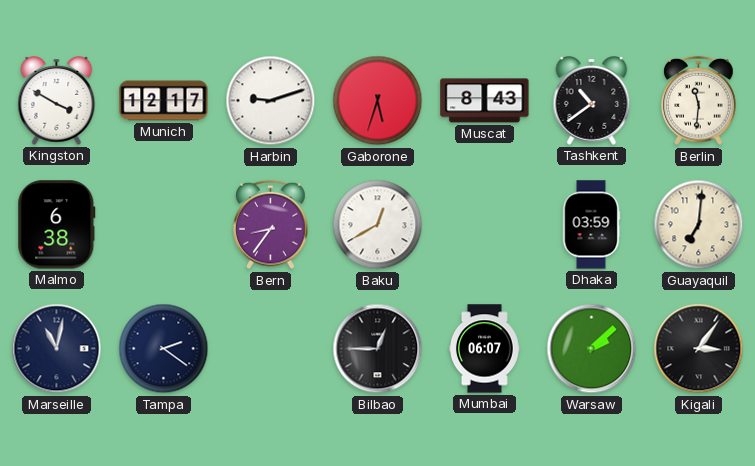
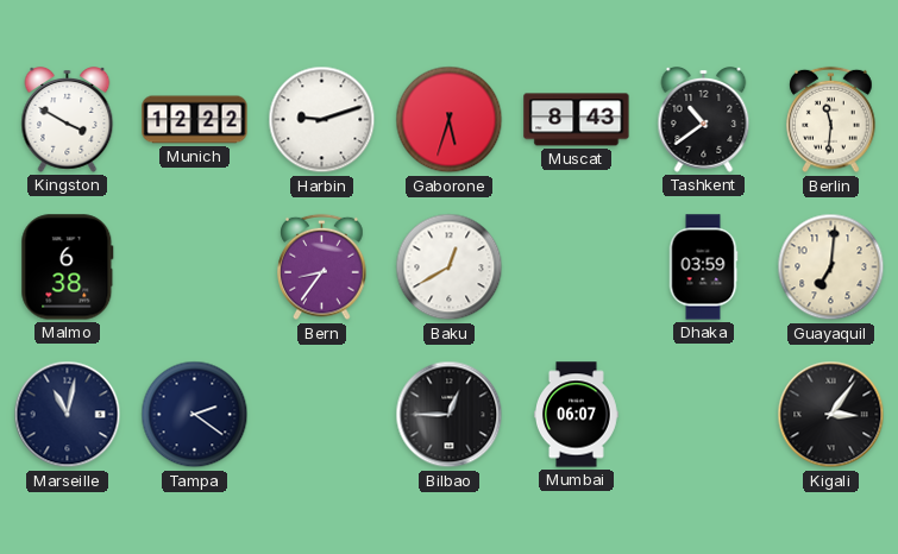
Munich: 12:17 -> 12:22 (195, 120)
Warsaw: 2:08 -> none (592, 349)
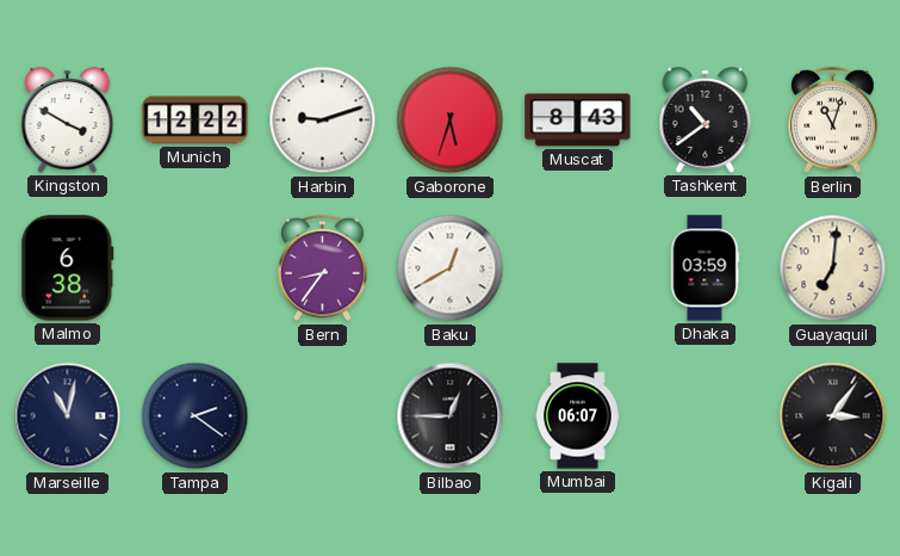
Berlin: 11:31 -> 11:03 (833, 121)
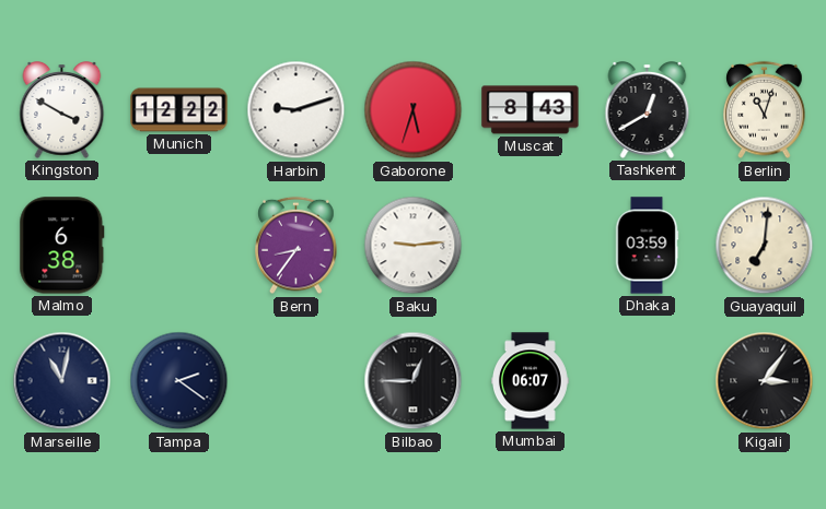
Tashkent: 10:39 -> 12:40 (648, 110)
Baku: 12:40 -> 9:14 (414, 246)
